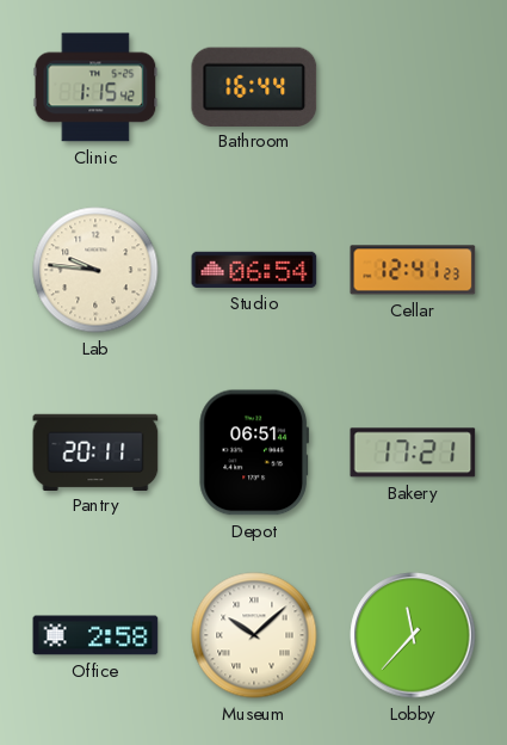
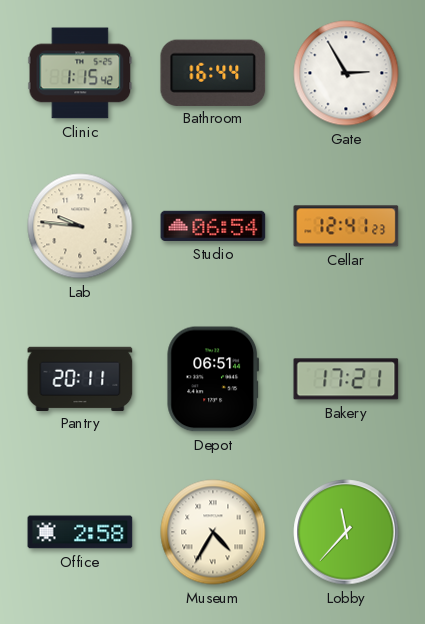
Gate: none -> 2:55 (346, 73)
Museum: 10:08 -> 4:35 (213, 532)
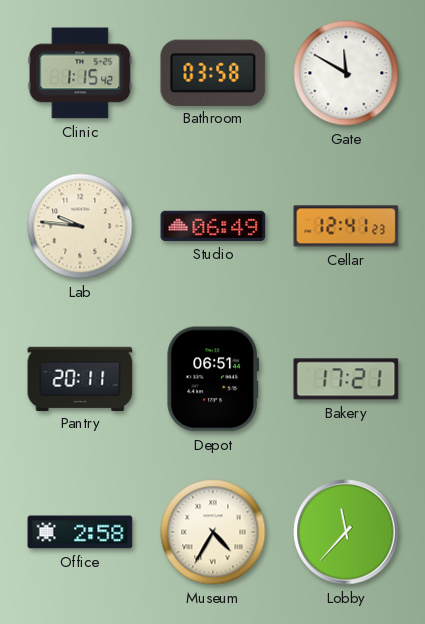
Bathroom: 16:44 -> 03:58 (213, 72)
Gate: 2:55 -> 11:50 (346, 73)
Studio: 06:54 -> 06:49 (213, 226)
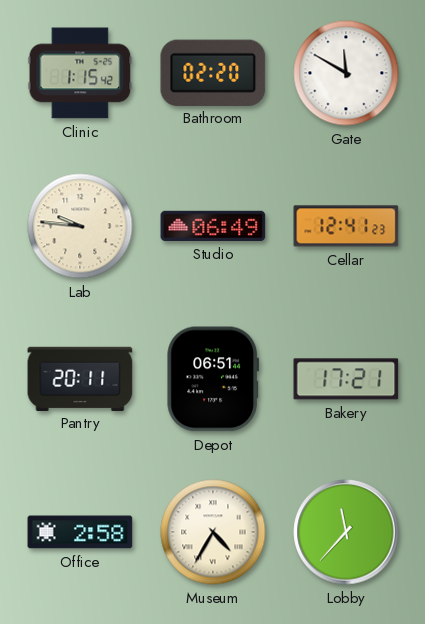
Bathroom: 03:58 -> 02:20 (213, 72)
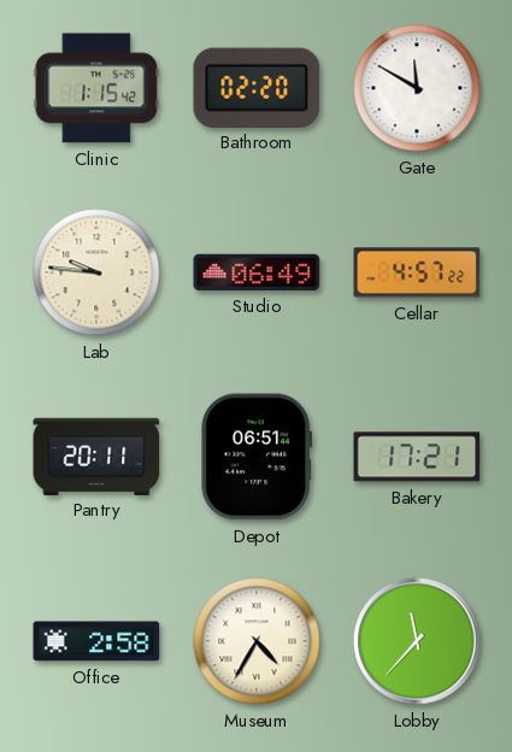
Cellar: 12:41 -> 4:57 (417, 272)
